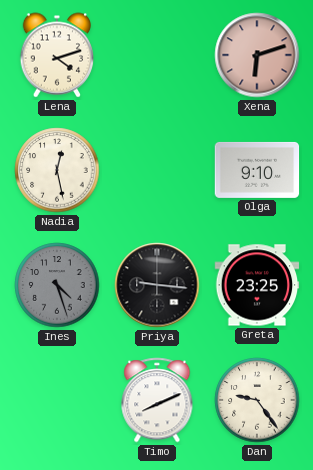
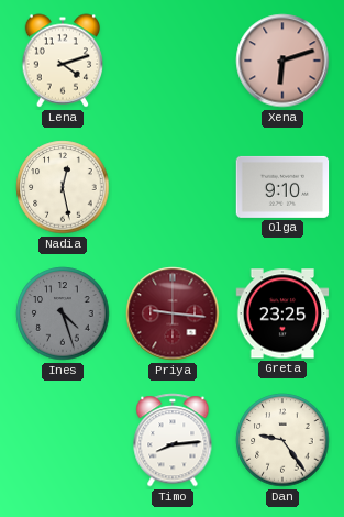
Priya dial: black -> burgundy (173, 313)
Timo: 8:11 -> 8:14 (173, 440)
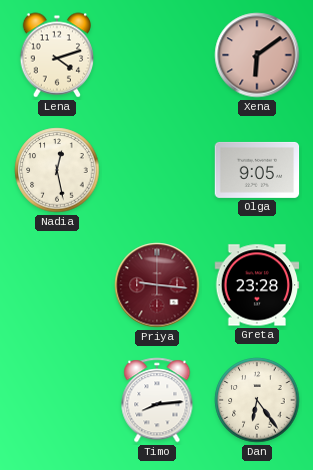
Xena: 6:12 -> 6:09 (257, 55)
Olga: 9:10 -> 9:05 (257, 170)
Ines: 4:27 -> none (63, 313)
Greta: 23:25 -> 23:28 (257, 285)
Dan: 9:24 -> 6:24 (257, 400)
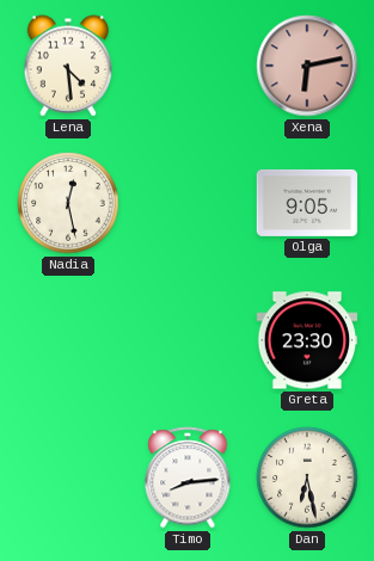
Lena: 4:12 -> 4:29 (68, 66)
Xena: 6:09 -> 6:13 (307, 66)
Priya: 9:16 -> none (157, 285)
Greta: 23:28 -> 23:30 (307, 340)
Dan: 6:24 -> 6:28 (307, 477)
